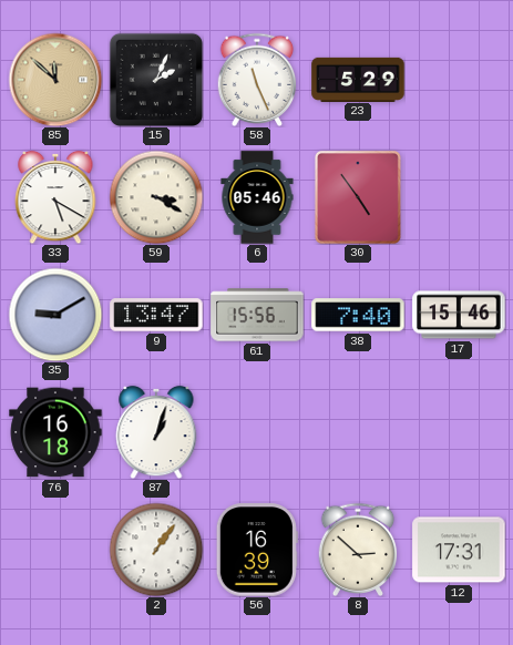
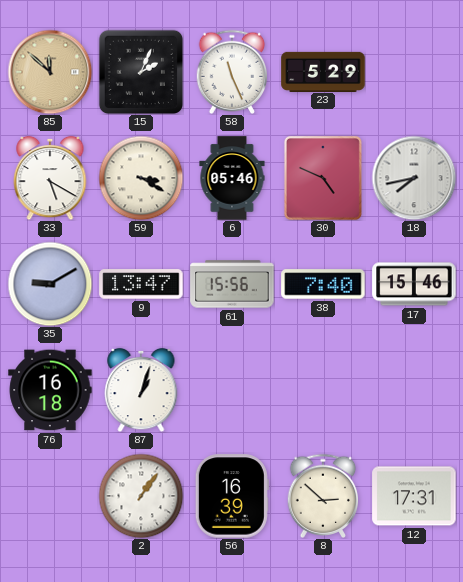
30: 4:54 -> 4:49 (323, 178)
18: none -> 7:43 (414, 178)
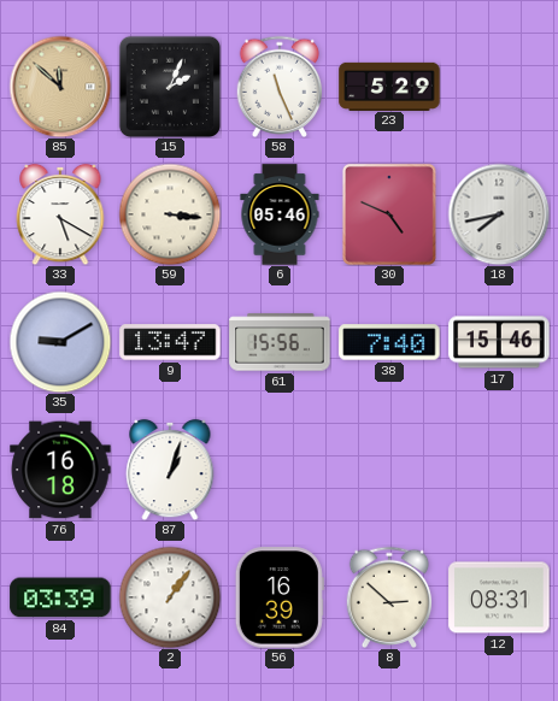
59: 3:20 -> 3:16 (170, 214)
84: none -> 03:39 (60, 597)
12: 17:31 -> 08:31 (499, 597)
